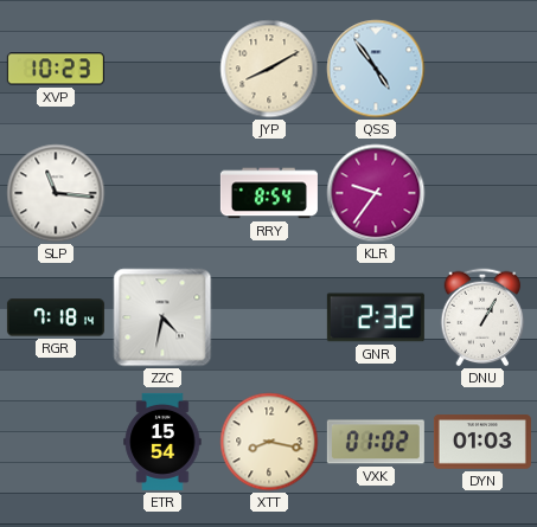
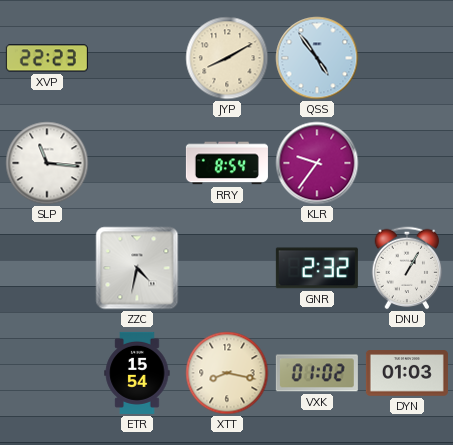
XVP: 10:23 -> 22:23 (47, 58)
RGR: 7:18 -> none (56, 317)
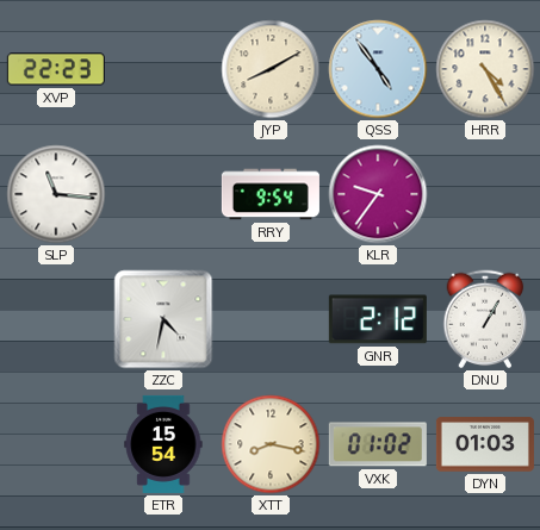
HRR: none -> 4:25 (485, 69)
RRY: 8:54 -> 9:54 (271, 194)
GNR: 2:32 -> 2:12 (378, 319)
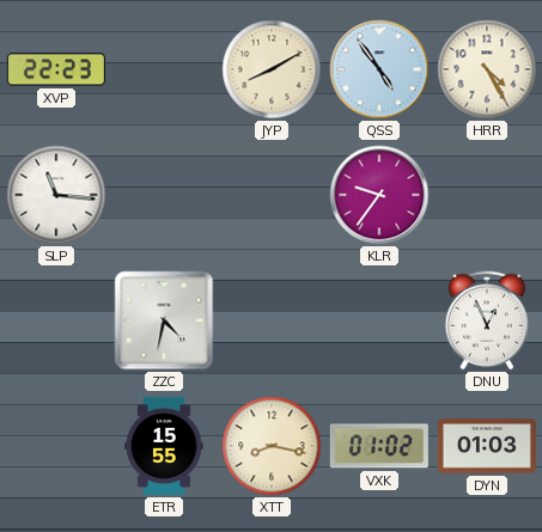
RRY: 9:54 -> none (271, 194)
GNR: 2:12 -> none (378, 319)
DNU: 1:05 -> 12:56 (487, 320)
ETR: 15:54 -> 15:55 (164, 446)
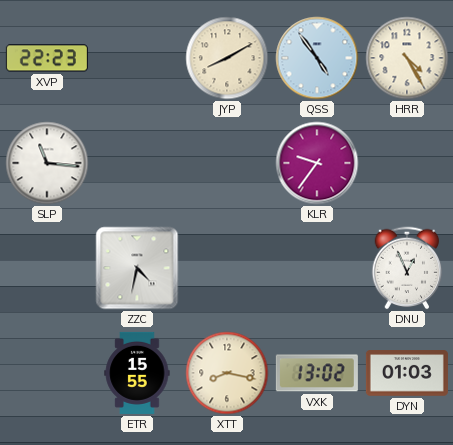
VXK: 01:02 -> 13:02 (317, 373)
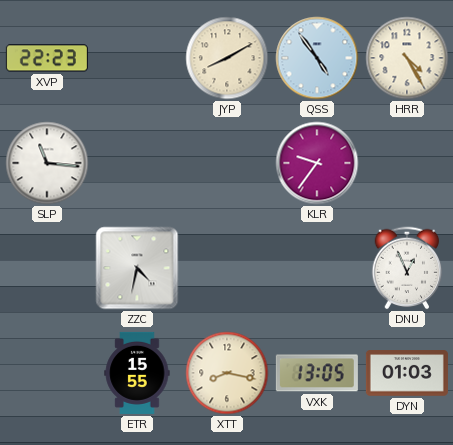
VXK: 13:02 -> 13:05 (317, 373)
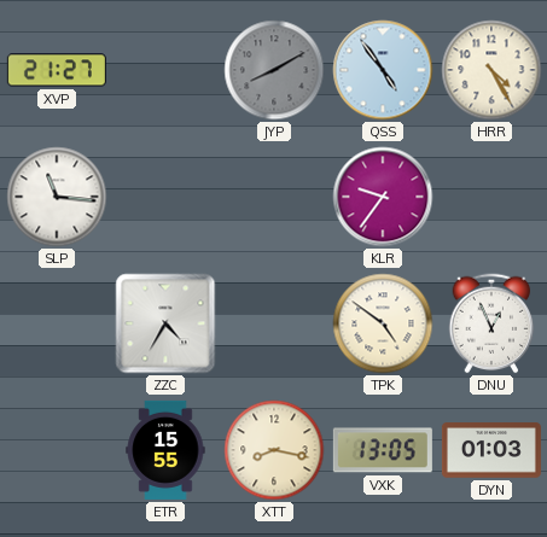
XVP: 22:23 -> 21:27 (57, 70)
JYP dial: cream -> grey (274, 70)
ZZC: 4:32 -> 4:35 (165, 323)
TPK: none -> 4:51 (383, 323)
